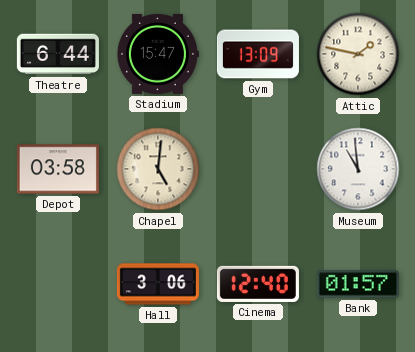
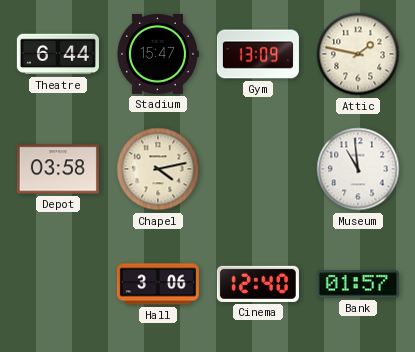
Chapel: 5:01 -> 4:13 (158, 169)
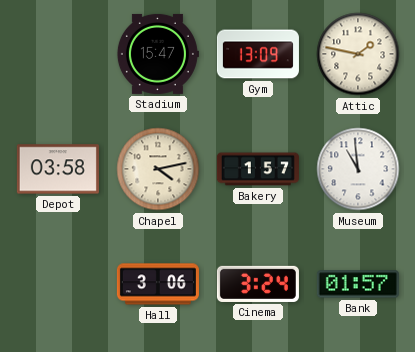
Theatre: 6:44 -> none (58, 54)
Bakery: none -> 1:57 (258, 169)
Cinema: 12:40 -> 3:24 (258, 284)
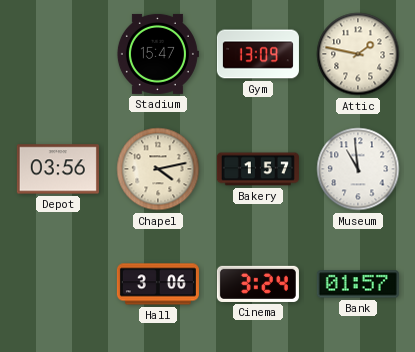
Depot: 03:58 -> 03:56 (58, 169)
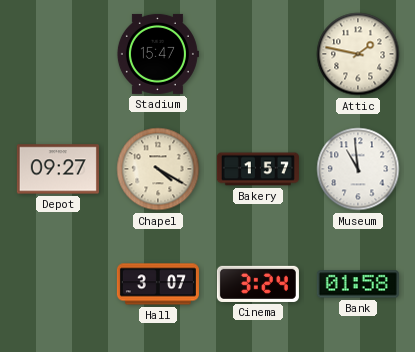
Gym: 13:09 -> none (258, 54)
Depot: 03:56 -> 09:27 (58, 169)
Chapel: 4:13 -> 4:20 (158, 169)
Hall: 3:06 -> 3:07 (158, 284)
Bank: 01:57 -> 01:58 (358, 284)
